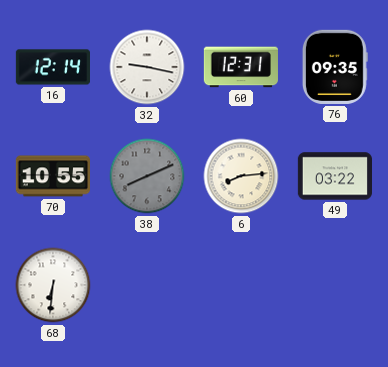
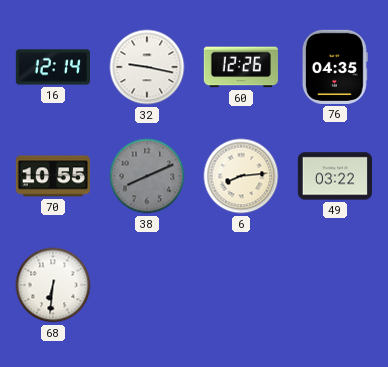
60: 12:31 -> 12:26 (241, 67)
76: 09:35 -> 04:35 (335, 67)
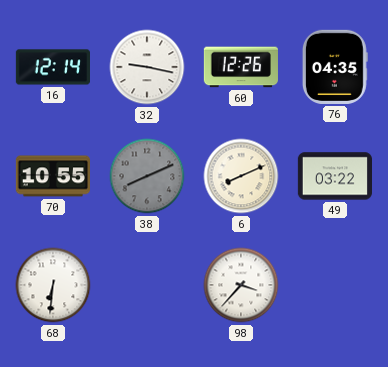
6: 8:14 -> 8:11 (241, 176)
98: none -> 3:37 (241, 285)
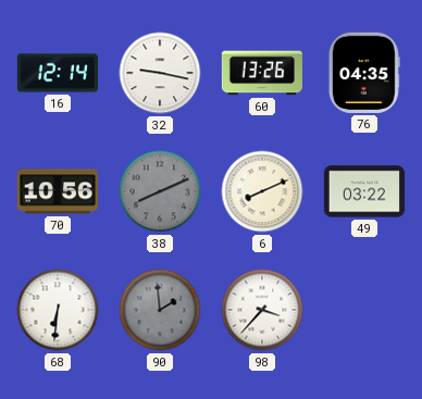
60: 12:26 -> 13:26 (262, 73)
70: 10:55 -> 10:56 (57, 191)
90: none -> 1:59 (160, 310)
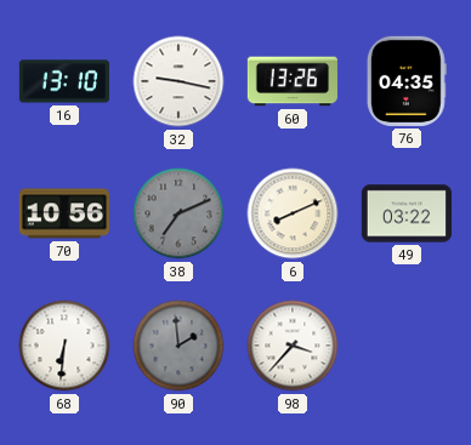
16: 12:14 -> 13:10 (63, 81)
38: 8:11 -> 7:11 (178, 213)
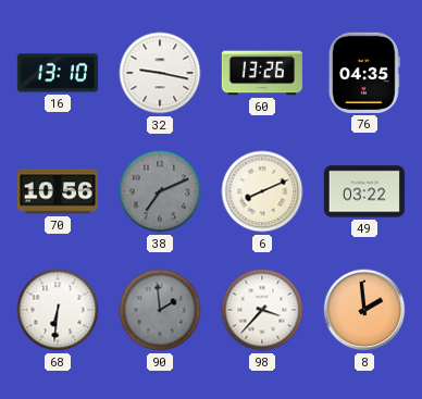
8: none -> 1:59 (364, 310)
